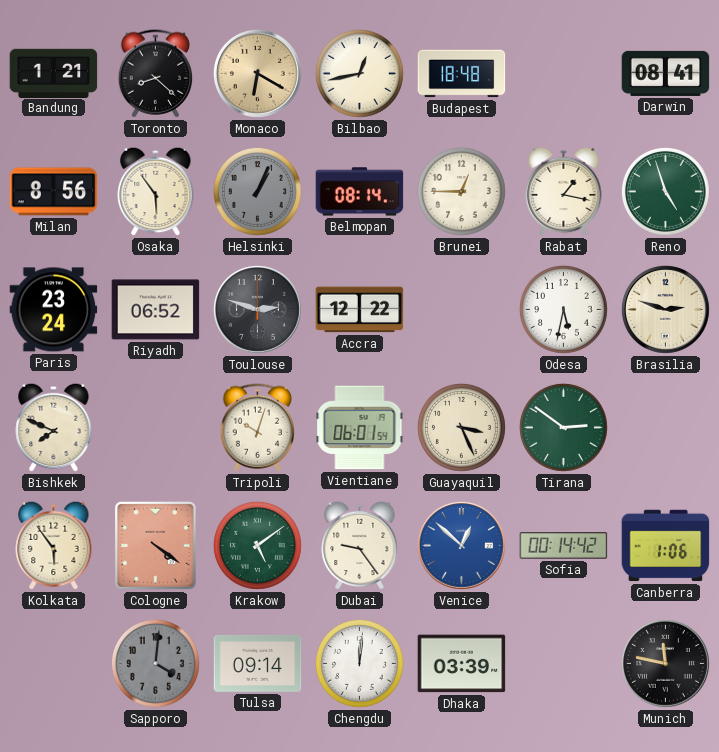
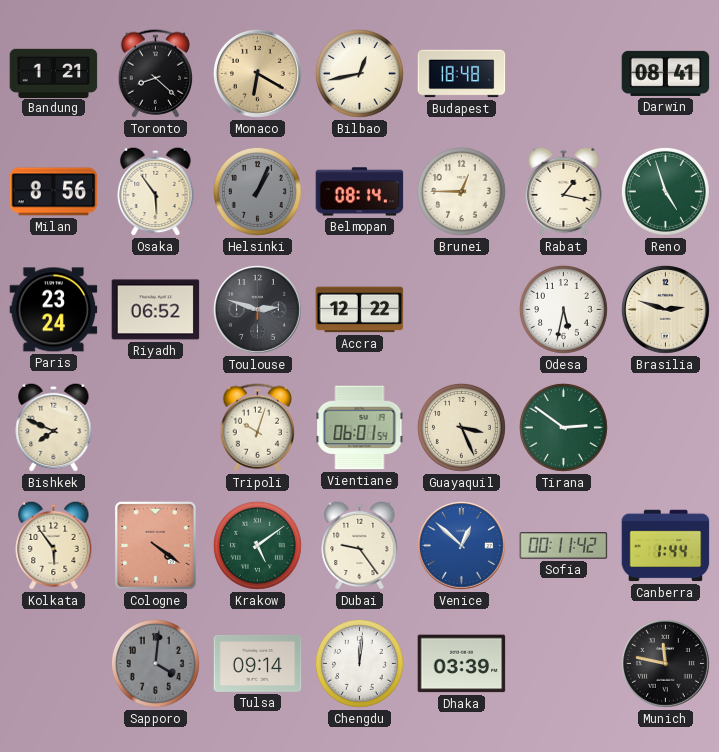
Sofia: 00:14 -> 00:11 (564, 546)
Canberra: 1:06 -> 1:44 (666, 546)
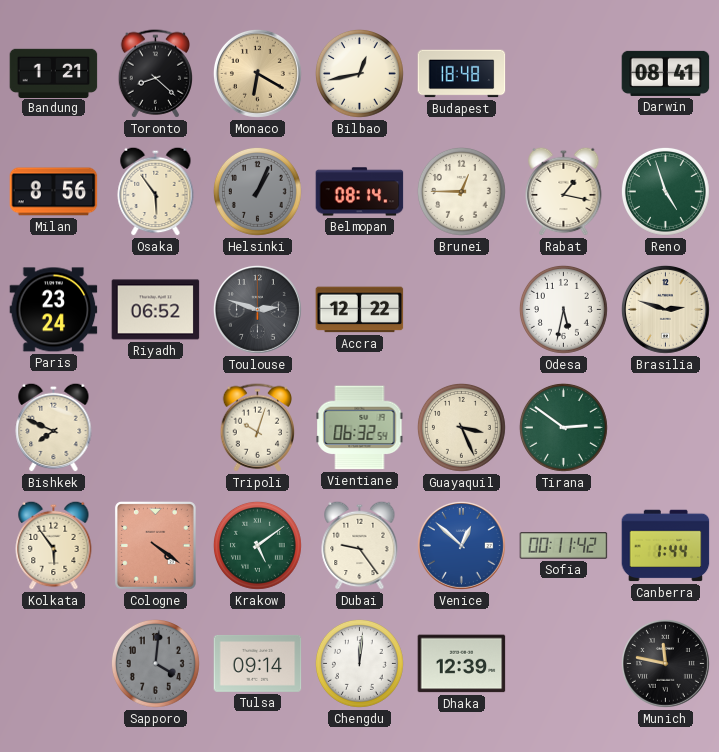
Vientiane: 06:01 -> 06:32 (360, 428)
Dhaka: 03:39 -> 12:39 (462, 664)
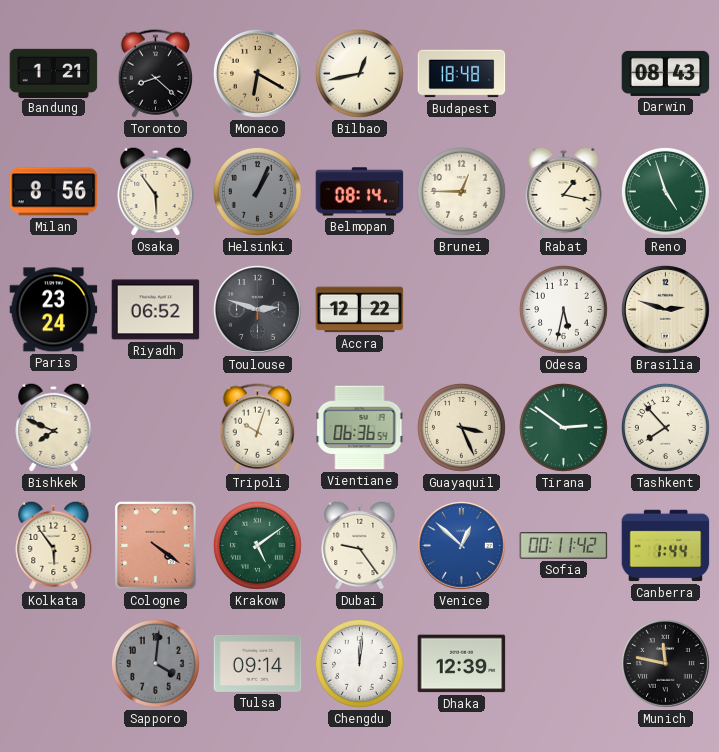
Darwin: 08:41 -> 08:43 (666, 73)
Vientiane: 06:32 -> 06:36 (360, 428)
Tashkent: none -> 7:53 (665, 427)
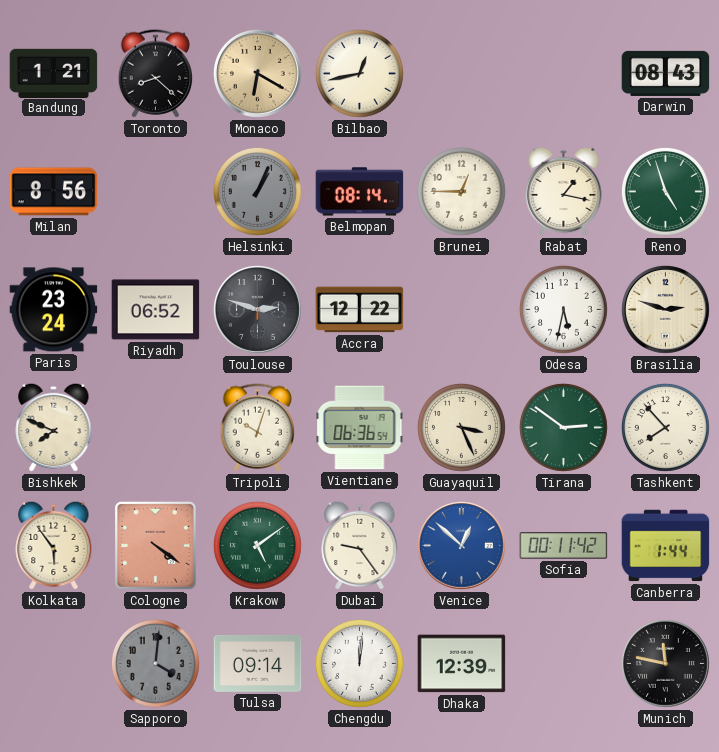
Budapest: 18:48 -> none (462, 74)
Osaka: 5:54 -> none (156, 191)
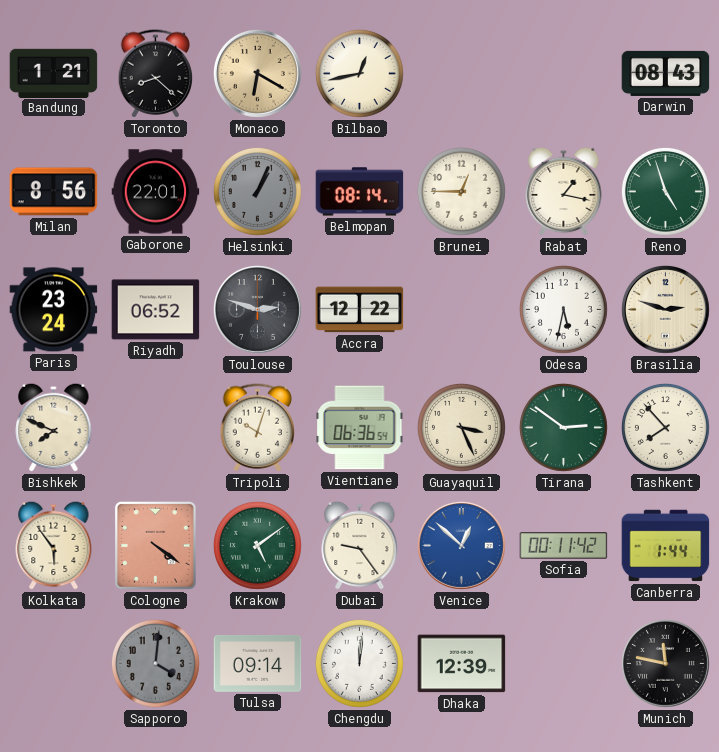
Gaborone: none -> 22:01 (156, 192)
